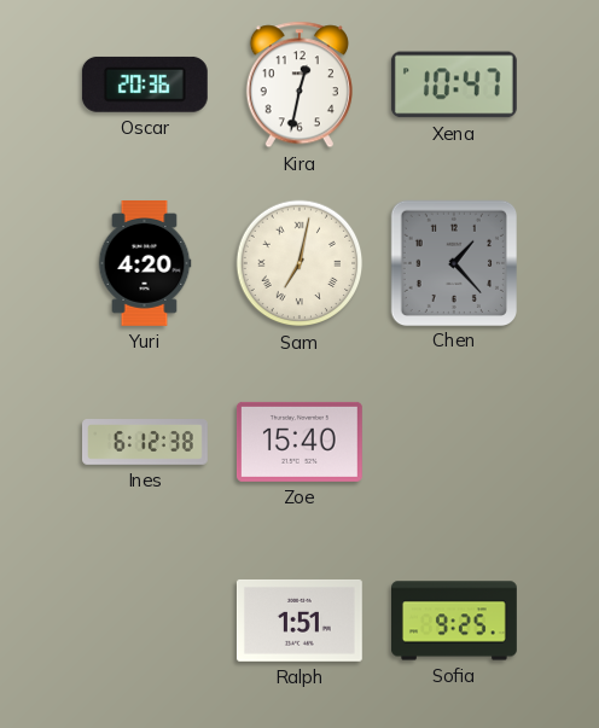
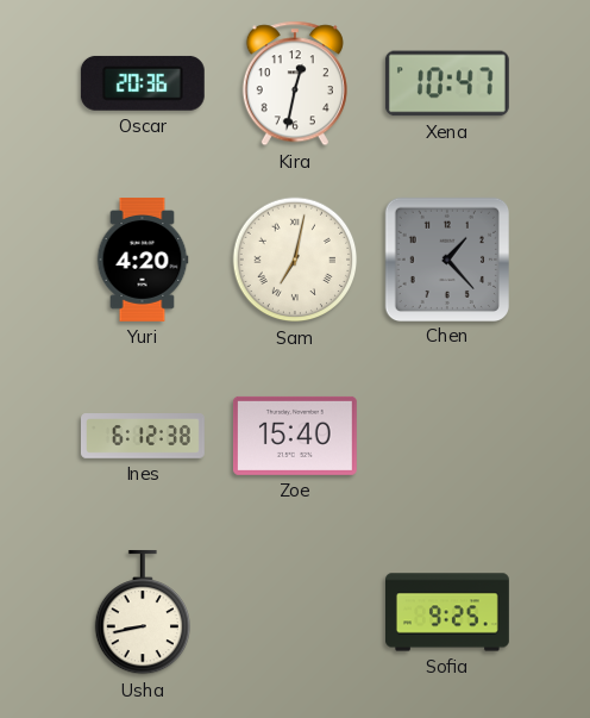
Usha: none -> 8:43 (142, 612)
Ralph: 1:51 -> none (299, 621)
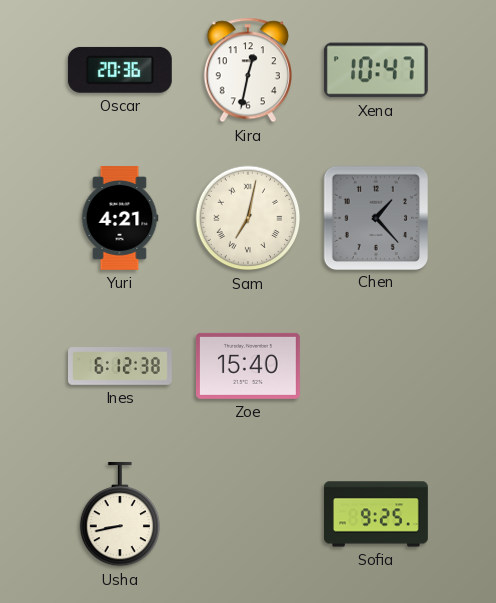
Yuri: 4:20 -> 4:21 (120, 219)
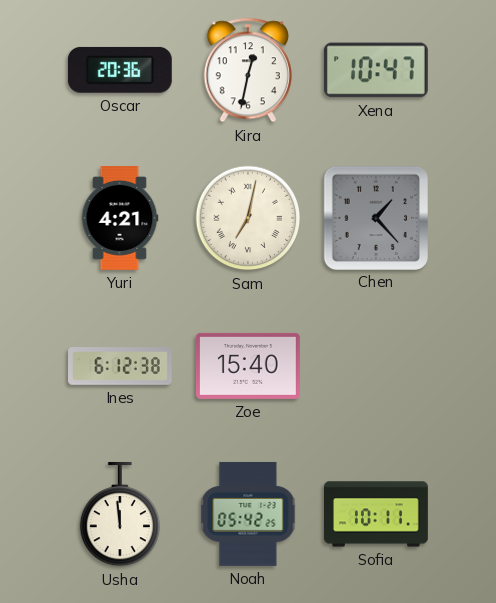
Usha: 8:43 -> 11:59 (119, 514)
Noah: none -> 05:42 (248, 514)
Sofia: 9:25 -> 10:11 (377, 514)
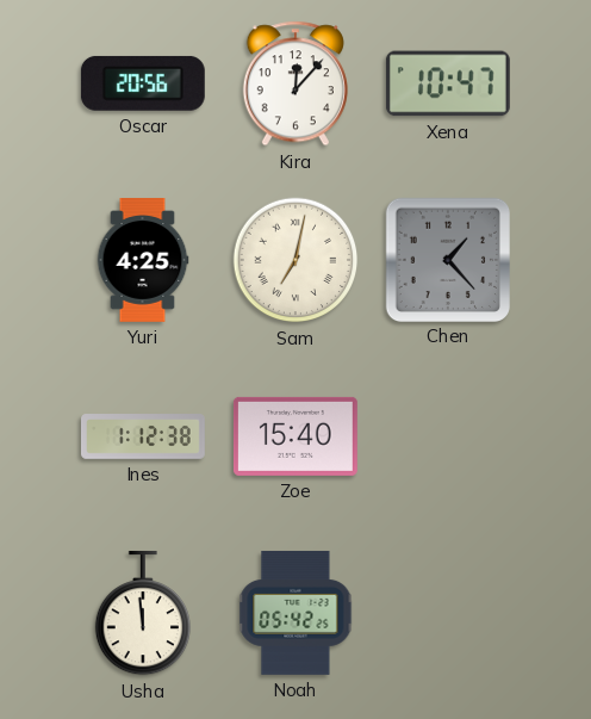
Oscar: 20:36 -> 20:56 (143, 83)
Kira: 12:32 -> 12:07 (295, 83)
Yuri: 4:21 -> 4:25 (143, 261)
Ines: 6:12 -> 1:12 (144, 436)
Sofia: 10:11 -> none (377, 514)
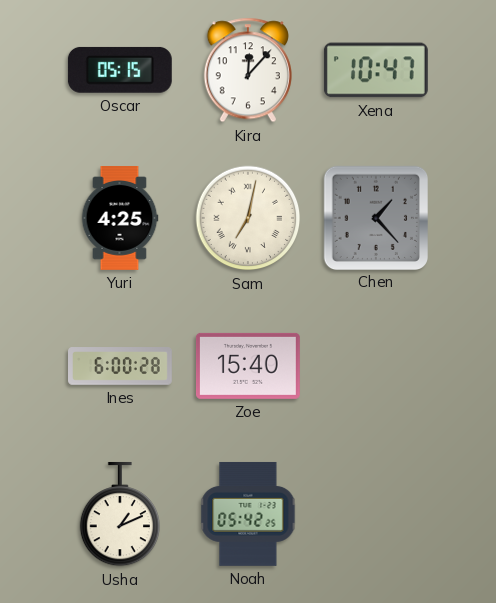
Oscar: 20:56 -> 05:15 (120, 70)
Ines: 1:12 -> 6:00 (121, 366)
Usha: 11:59 -> 1:11 (119, 514)
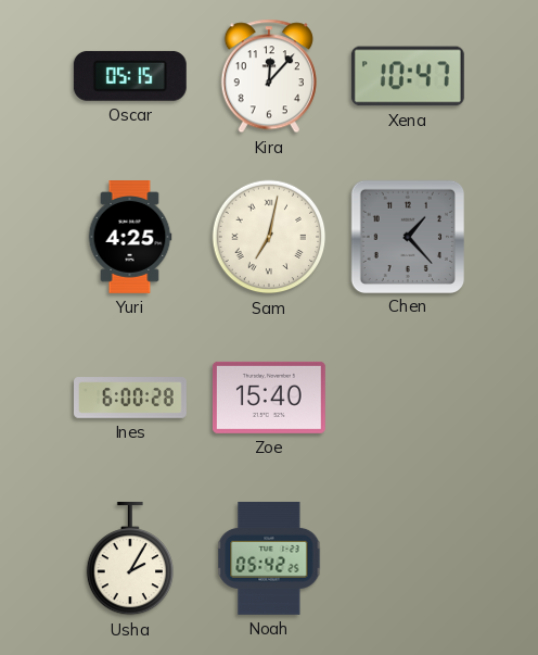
Usha: 1:11 -> 2:05 (129, 558)
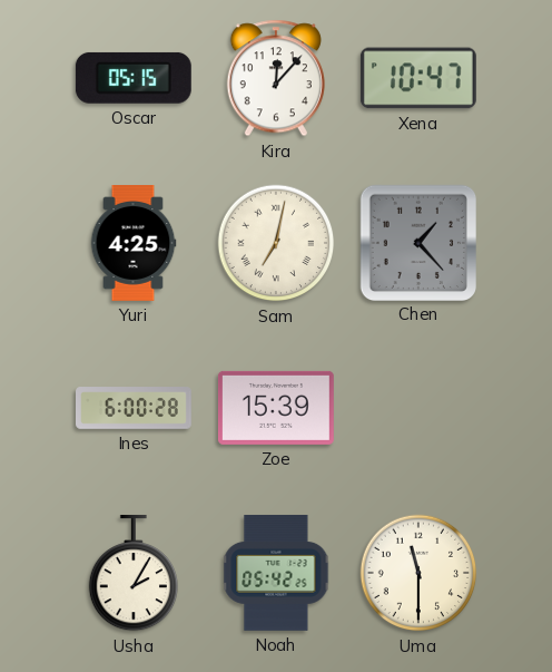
Zoe: 15:40 -> 15:39 (276, 408)
Uma: none -> 11:30 (418, 573)
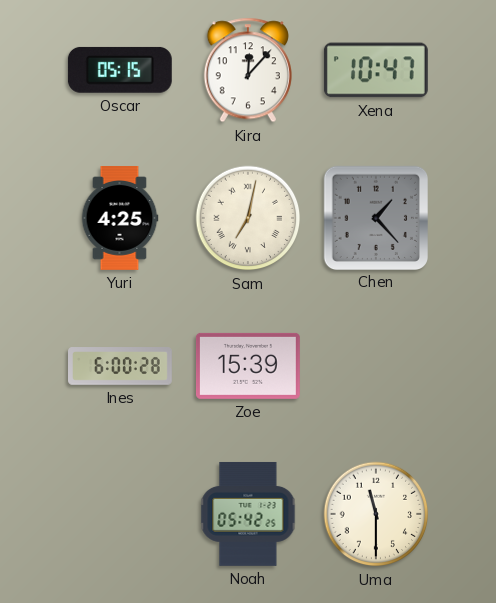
Usha: 2:05 -> none (132, 573)
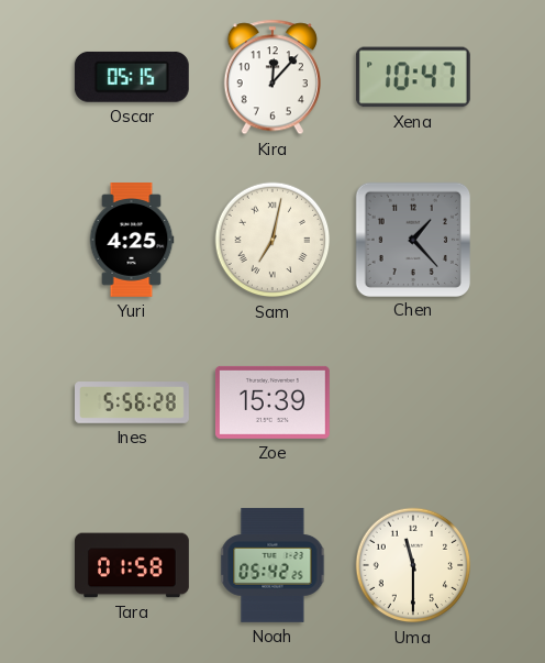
Ines: 6:00 -> 5:56 (133, 402)
Tara: none -> 01:58 (133, 565)
